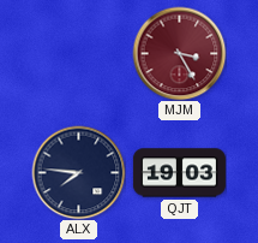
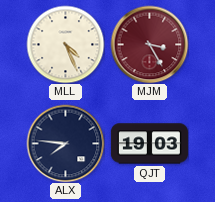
MLL: none -> 4:26 (65, 44)
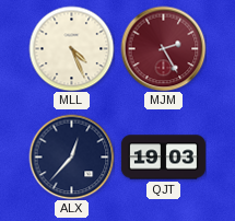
MJM: 3:25 -> 2:25 (163, 48)
ALX: 7:46 -> 12:37 (71, 156)
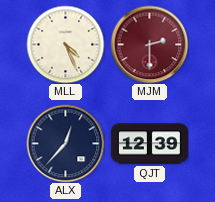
MJM: 2:25 -> 2:30 (149, 44)
QJT: 19:03 -> 12:39 (149, 144)
